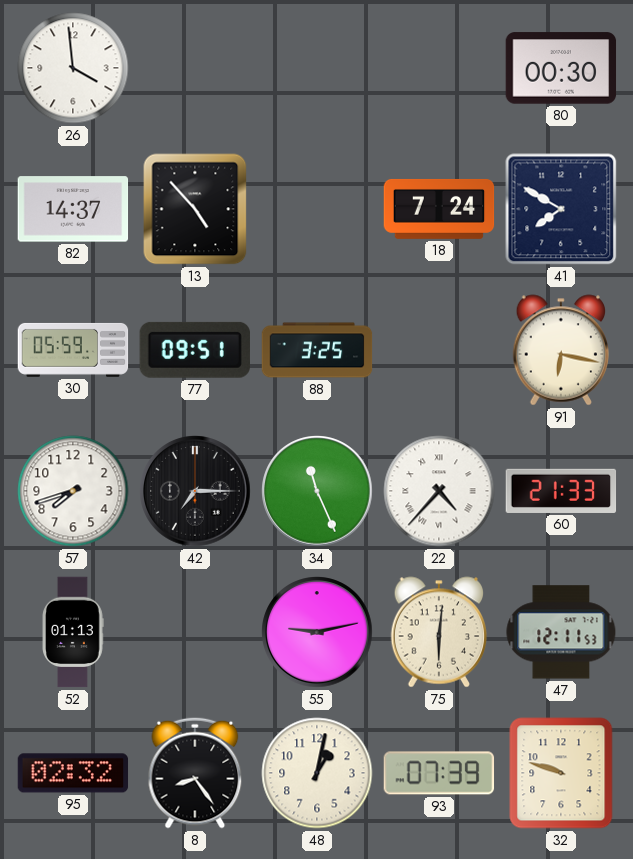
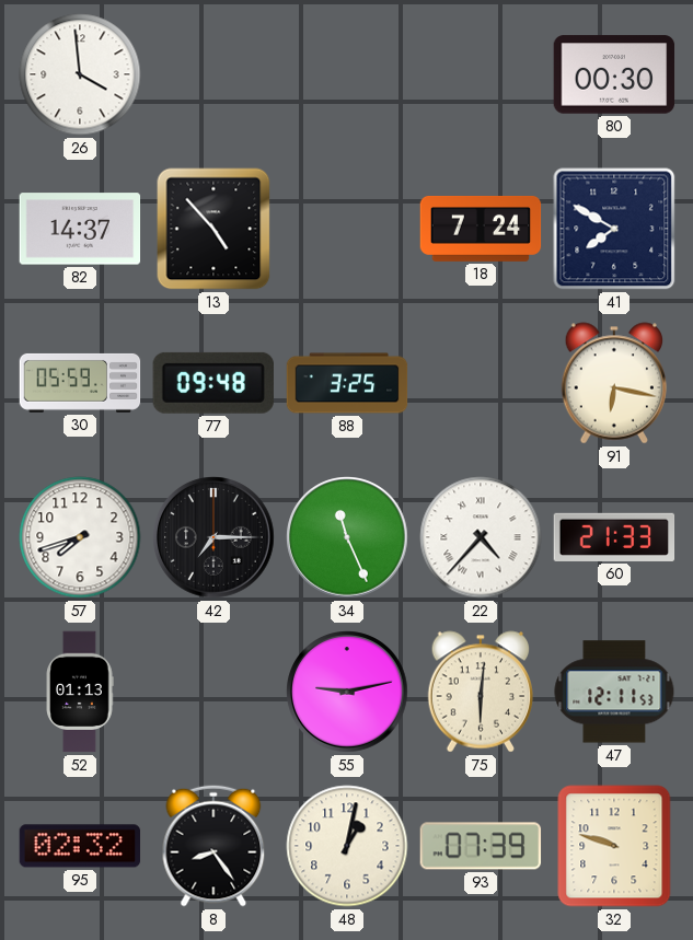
77: 09:51 -> 09:48 (213, 383)
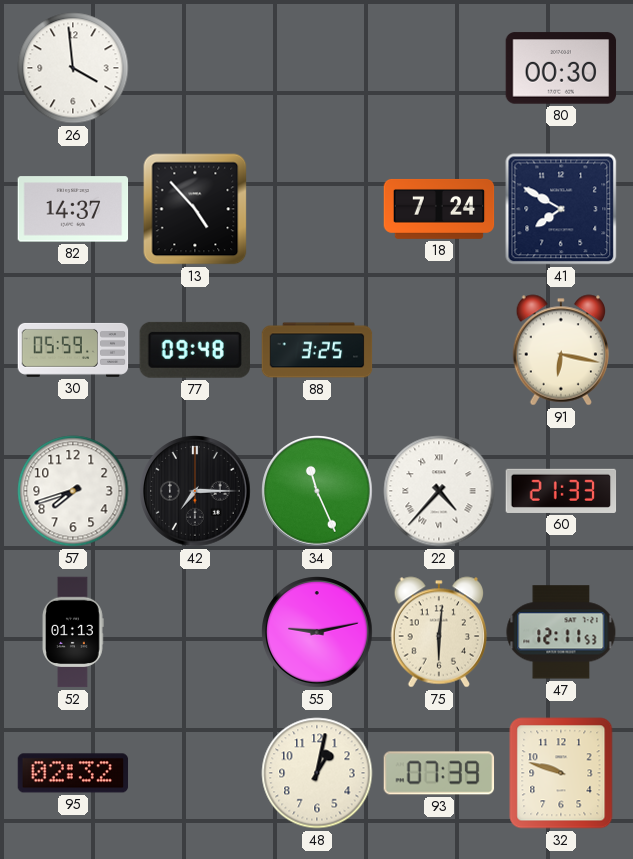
8: 8:24 -> none (213, 846)
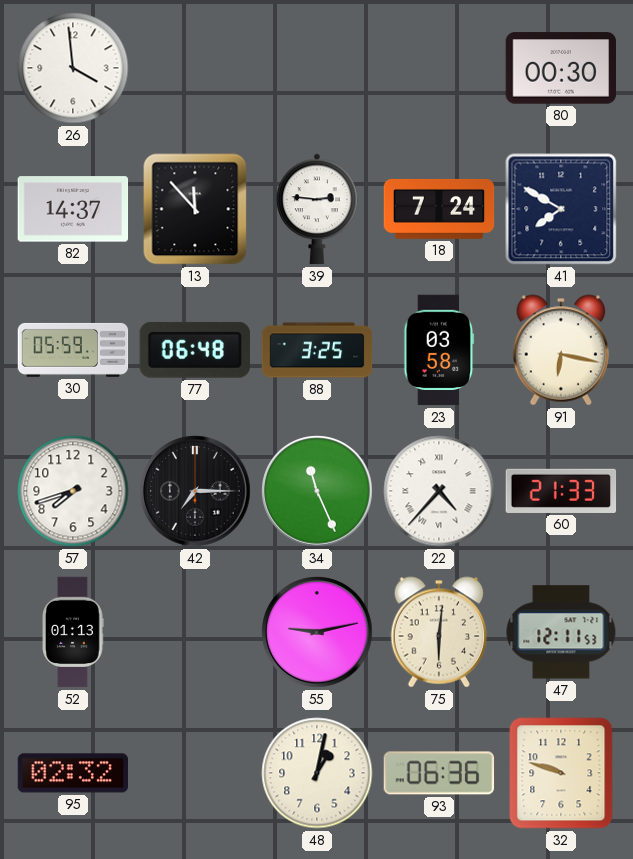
13: 4:53 -> 11:53 (195, 209)
39: none -> 2:46 (317, 209)
77: 09:48 -> 06:48 (195, 350)
23: none -> 03:58 (439, 350)
93: 07:39 -> 06:36 (439, 773)
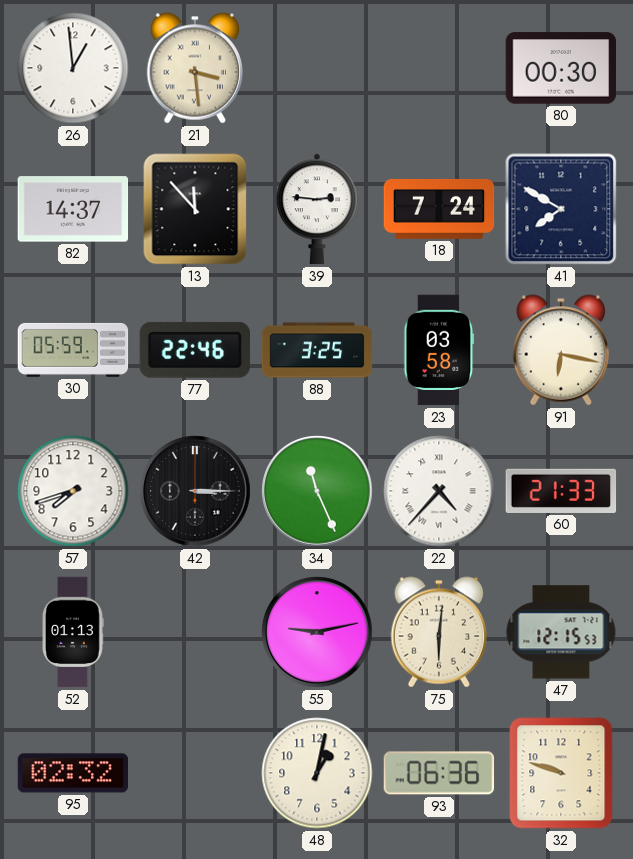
26: 3:59 -> 12:59 (73, 68)
21: none -> 3:29 (195, 68)
77: 06:48 -> 22:46 (195, 350)
42: 7:15 -> 3:15 (195, 491)
47: 12:11 -> 12:15 (561, 632)
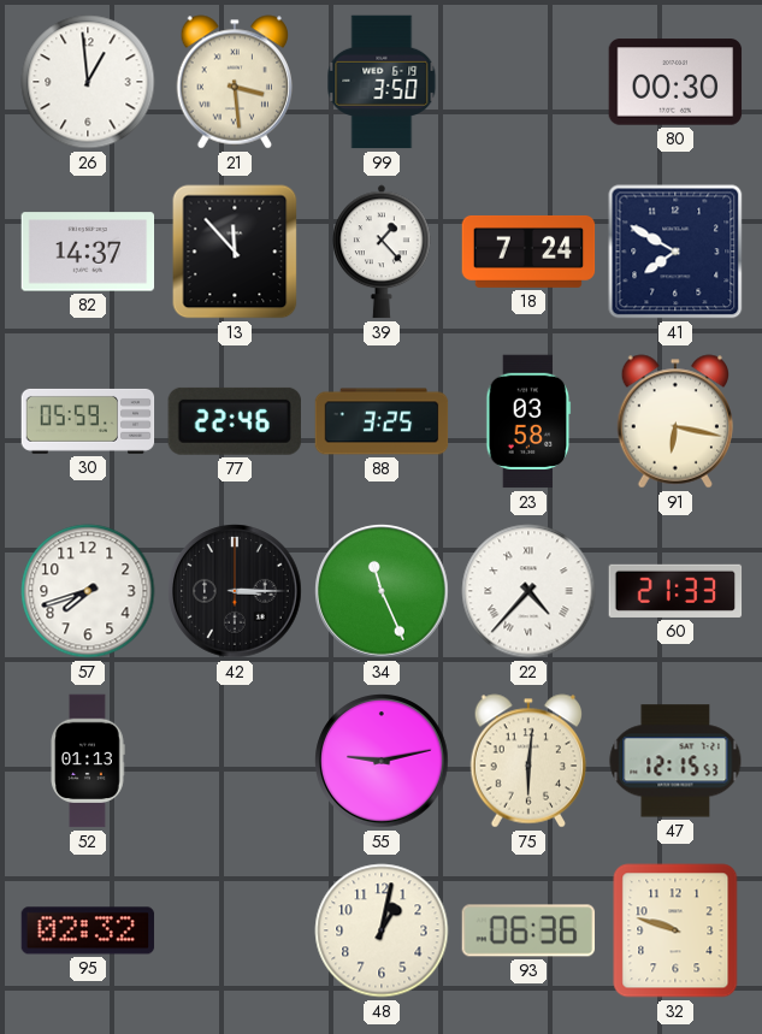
99: none -> 3:50 (382, 82)
39: 2:46 -> 1:23 (382, 252)
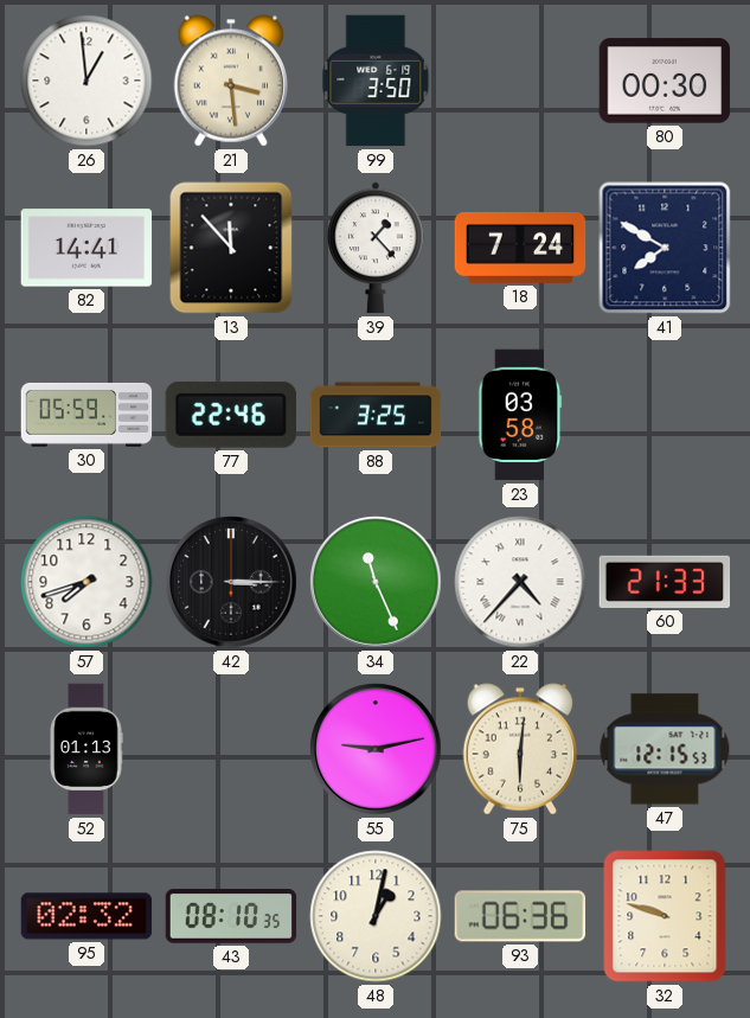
82: 14:37 -> 14:41 (86, 248)
91: 6:17 -> none (675, 421)
43: none -> 08:10 (231, 916)
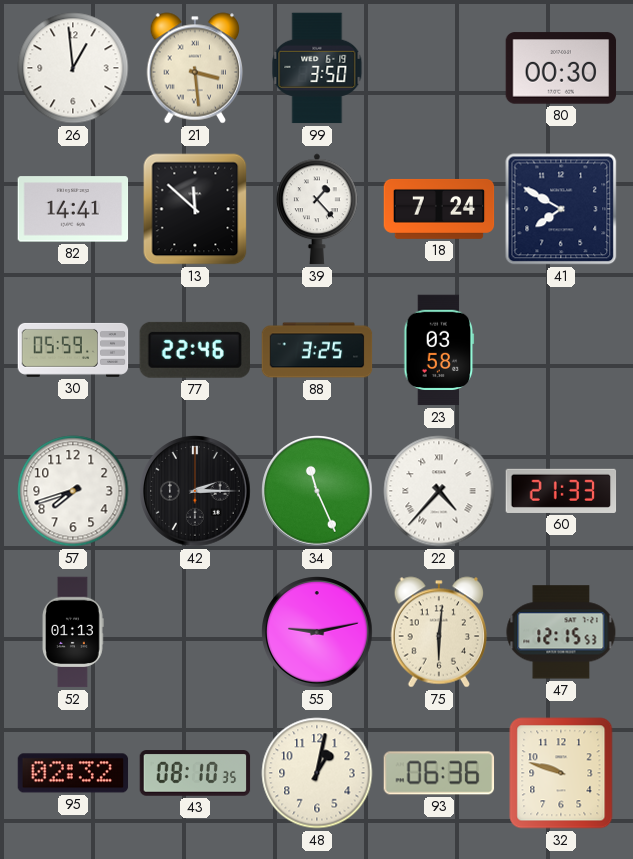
13: 11:53 -> 11:52 (195, 209)
42: 3:15 -> 2:15 (195, 491)
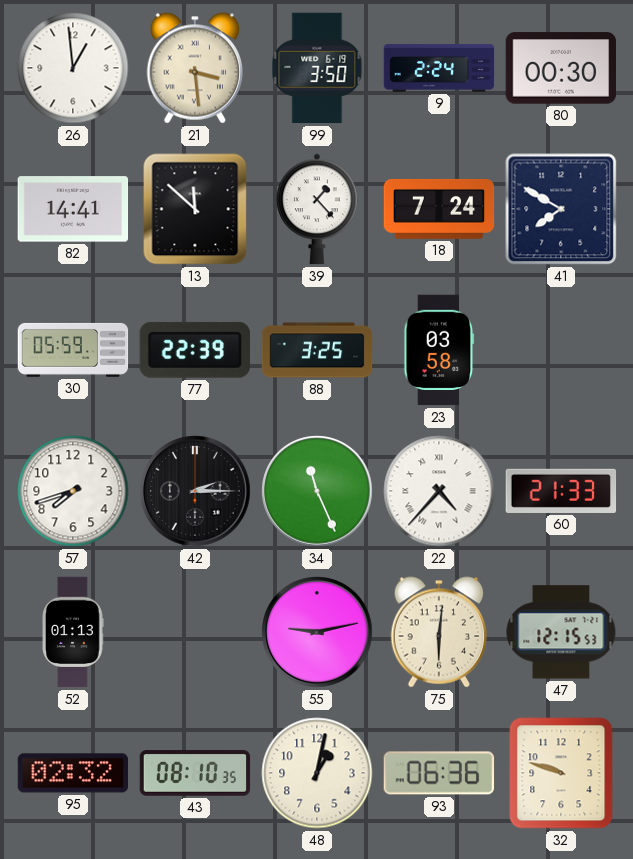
9: none -> 2:24 (439, 68)
77: 22:46 -> 22:39 (195, 350)
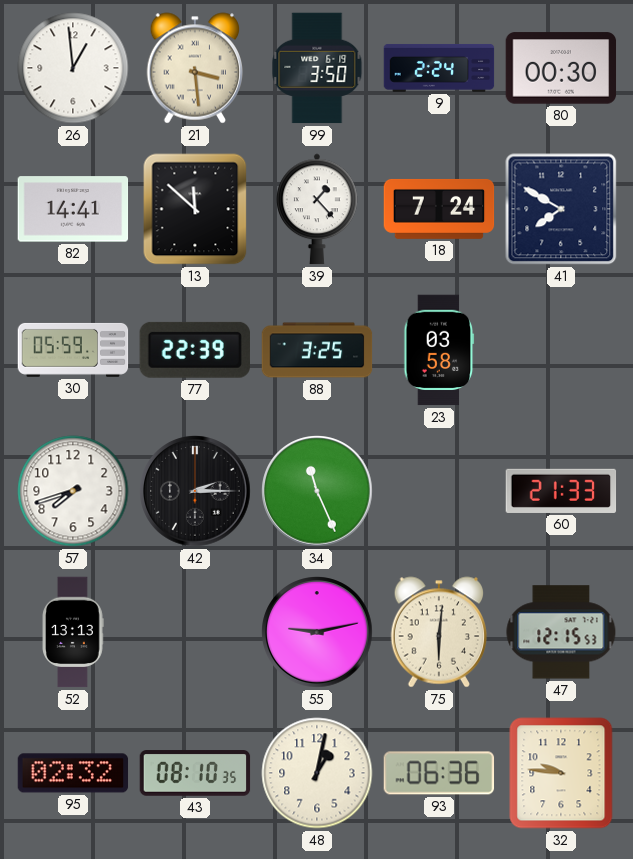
22: 4:37 -> none (439, 491)
52: 01:13 -> 13:13 (73, 632)
32: 9:48 -> 9:46 (561, 773)
